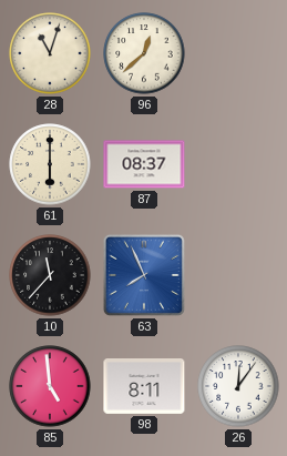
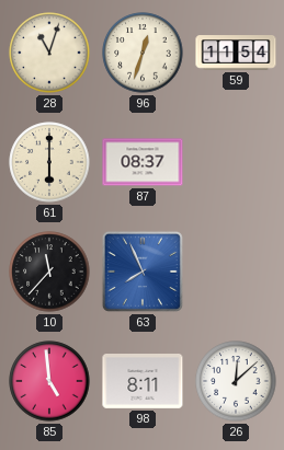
96: 12:38 -> 12:33 (143, 53)
59: none -> 11:54 (236, 53)
26: 12:06 -> 12:08 (236, 381)
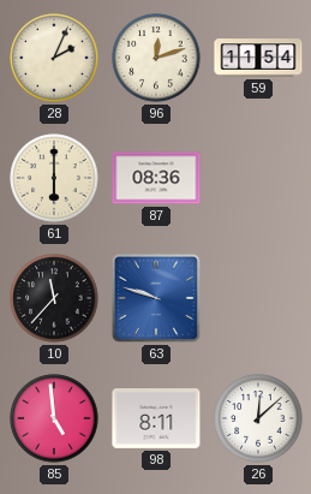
28: 11:03 -> 2:04 (54, 58)
96: 12:33 -> 12:12 (156, 58)
87: 08:37 -> 08:36 (156, 178)
63: 7:56 -> 9:48 (156, 298)
